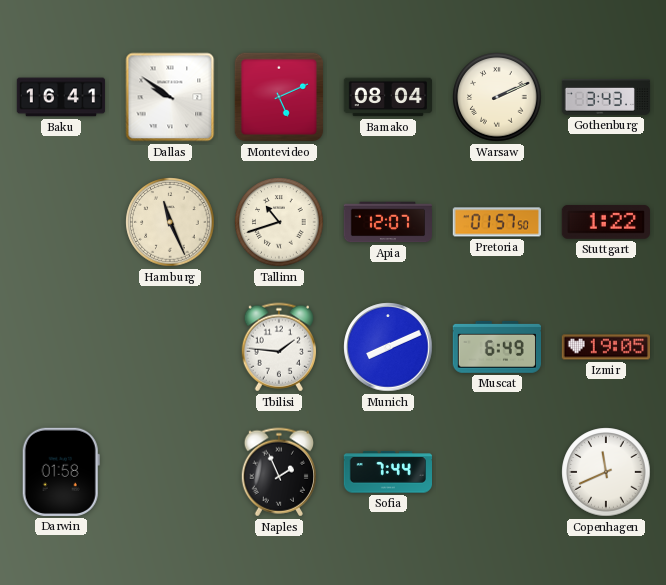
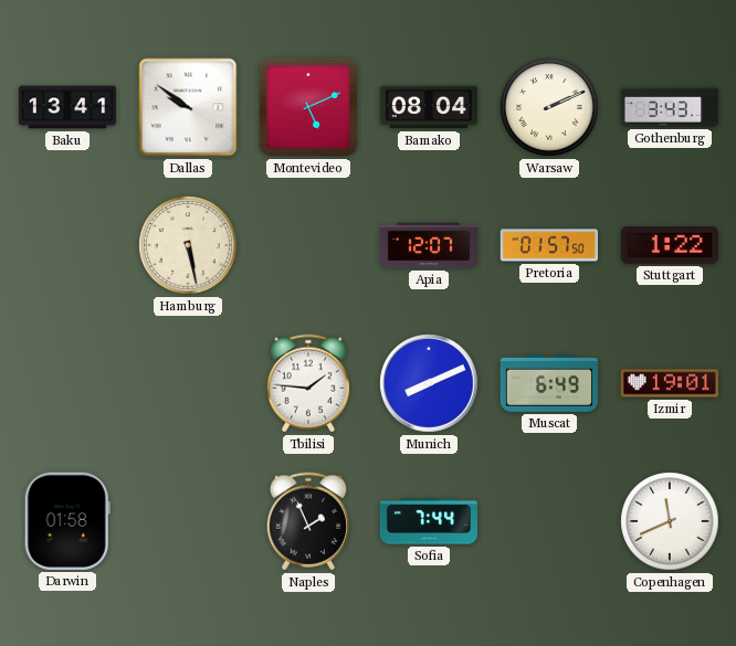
Baku: 16:41 -> 13:41 (67, 107)
Hamburg: 11:26 -> 5:28 (188, 245)
Tallinn: 10:42 -> none (279, 222)
Izmir: 19:05 -> 19:01 (669, 383)
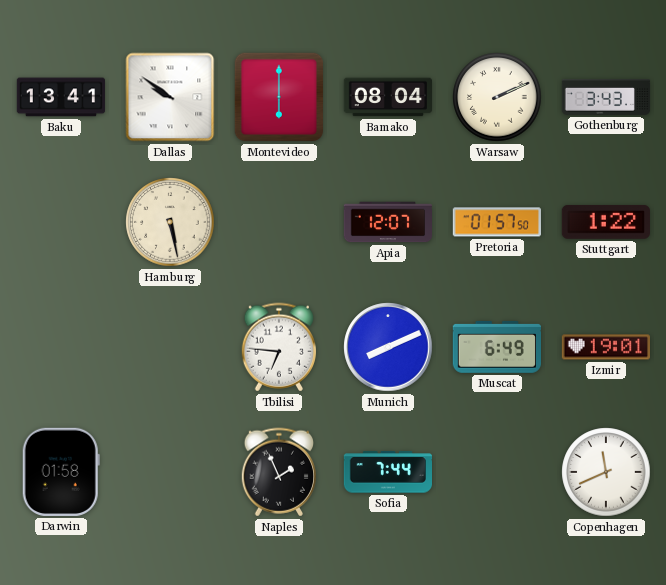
Montevideo: 5:11 -> 6:00 (279, 97)
Tbilisi: 1:46 -> 6:46 (278, 347)
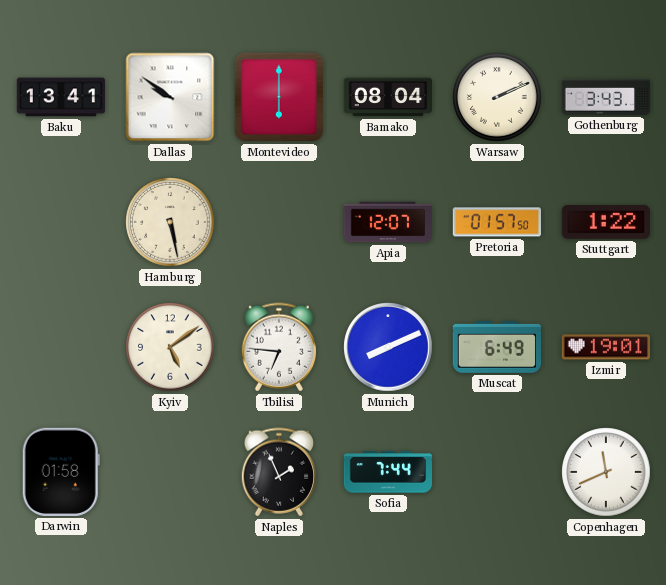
Kyiv: none -> 5:09 (170, 347)
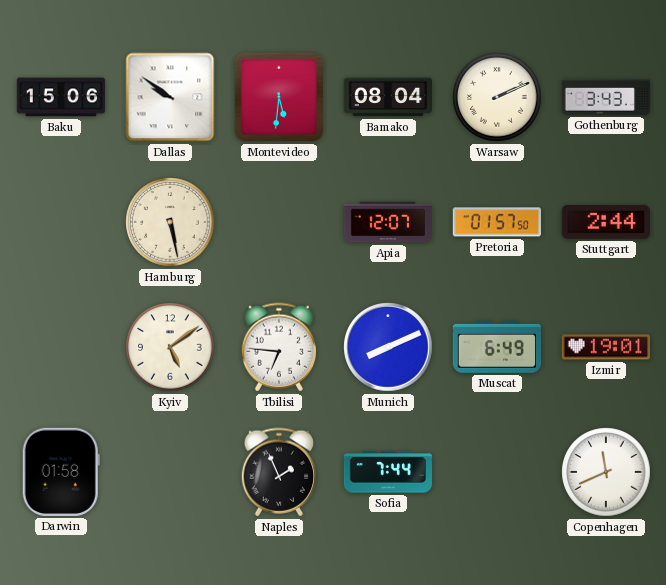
Baku: 13:41 -> 15:06 (61, 97)
Montevideo: 6:00 -> 5:31 (279, 97)
Stuttgart: 1:22 -> 2:44 (606, 222)
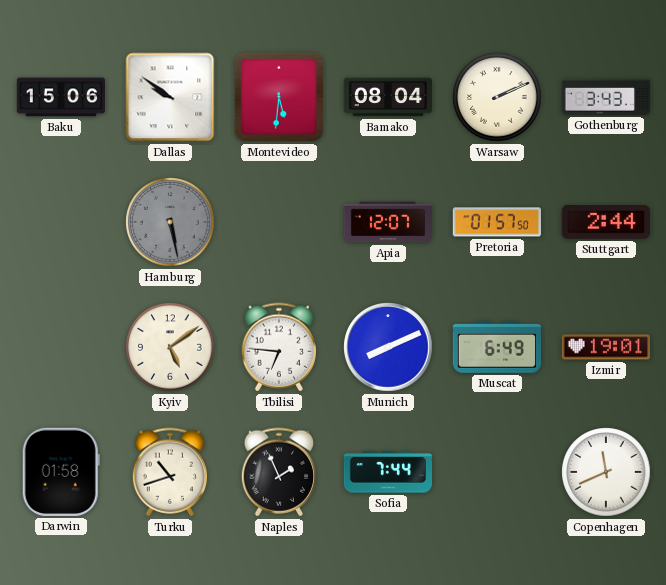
Hamburg dial: cream -> grey (170, 222)
Turku: none -> 10:42 (169, 472)
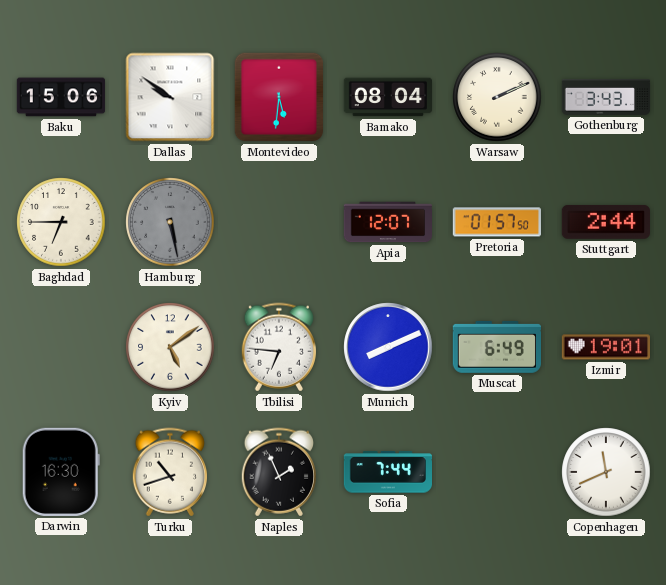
Baghdad: none -> 6:45 (61, 222)
Darwin: 01:58 -> 16:30 (61, 472)
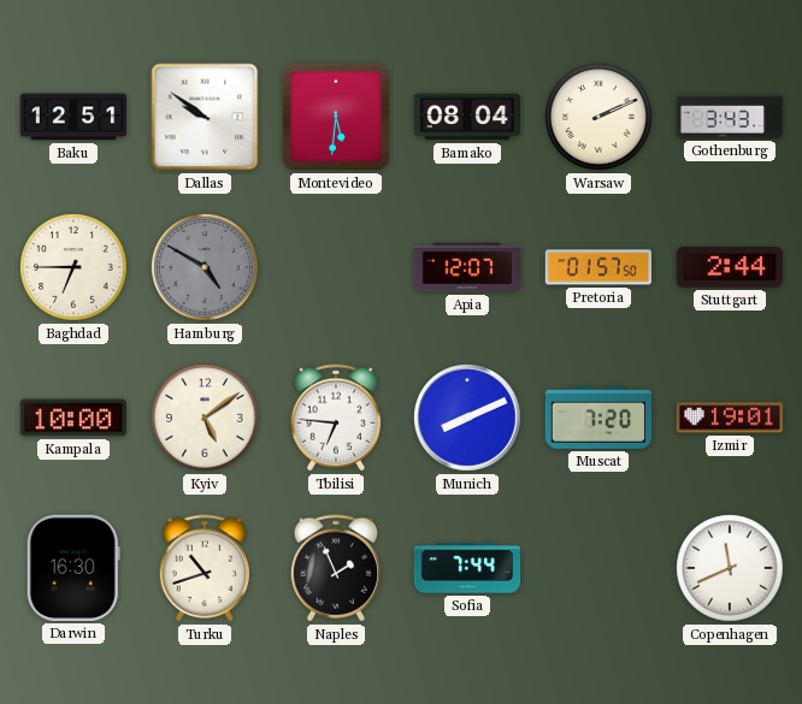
Baku: 15:06 -> 12:51 (73, 117)
Hamburg: 5:28 -> 4:50 (205, 267)
Kampala: none -> 10:00 (73, 418)
Muscat: 6:49 -> 7:20 (597, 418)
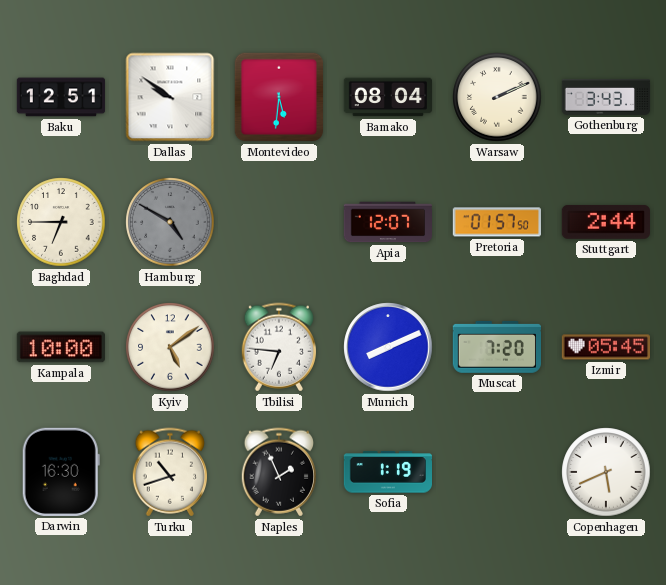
Izmir: 19:01 -> 05:45 (605, 347)
Sofia: 7:44 -> 1:19 (387, 472)
Copenhagen: 11:41 -> 5:41 (606, 472)
